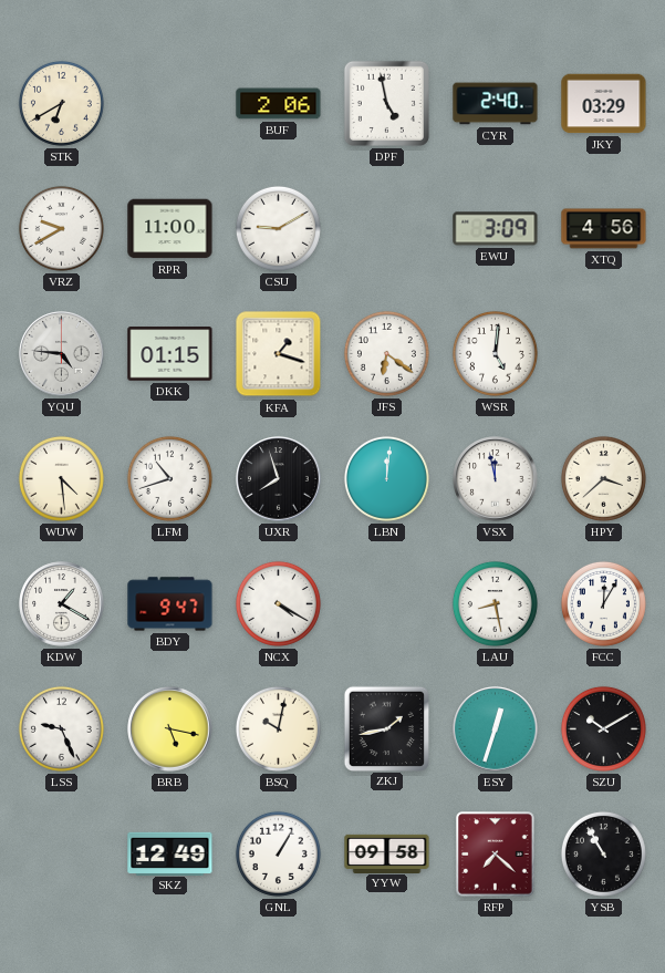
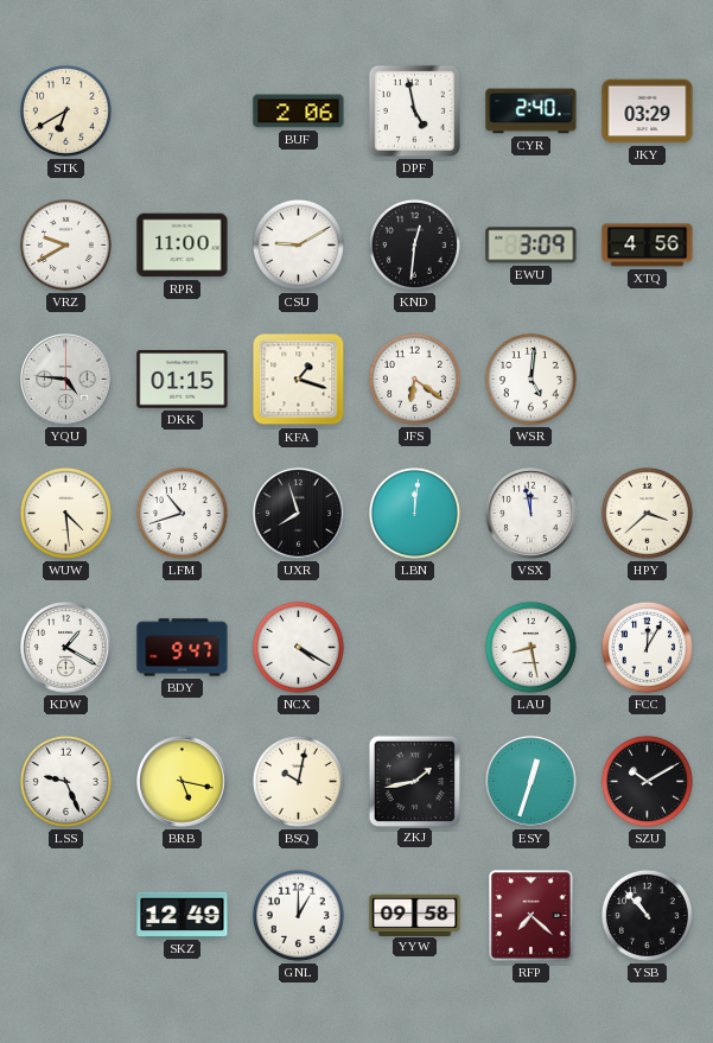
KND: none -> 12:31 (414, 244)
GNL: 1:05 -> 1:00 (298, 915)
YSB: 10:55 -> 10:53 (647, 915)
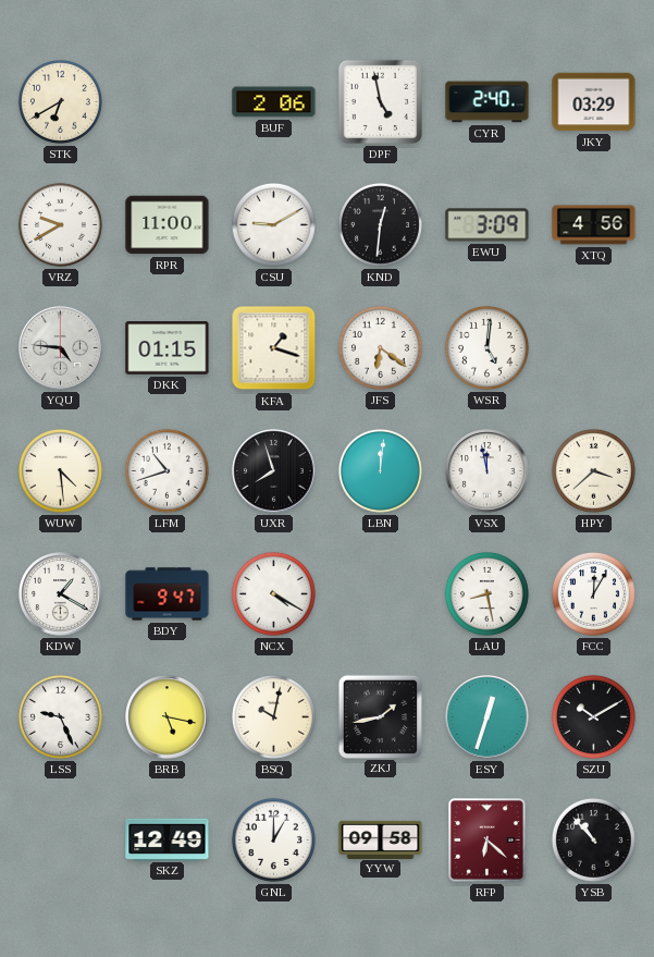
RFP: 7:22 -> 6:22 (488, 841)
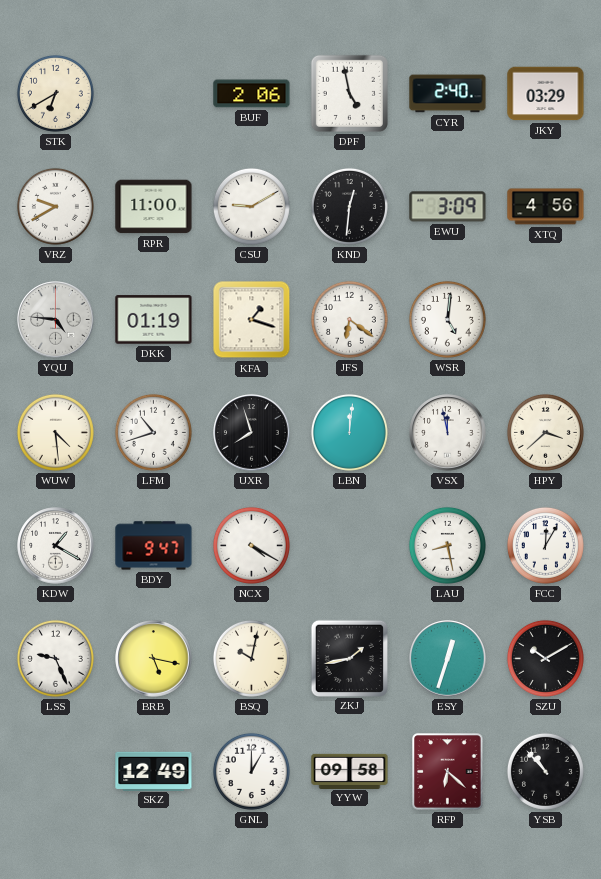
DKK: 01:15 -> 01:19 (154, 320)
